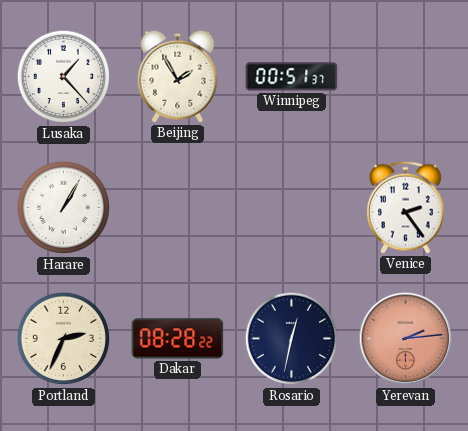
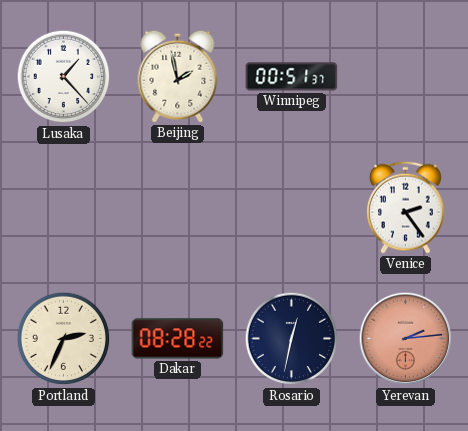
Beijing: 1:55 -> 1:58 (178, 76)
Harare: 1:05 -> none (64, 208)
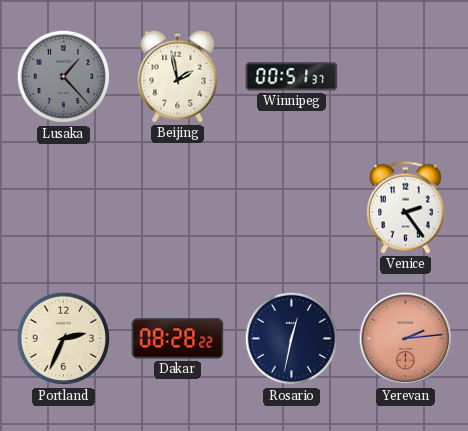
Lusaka dial: white -> grey (64, 77)
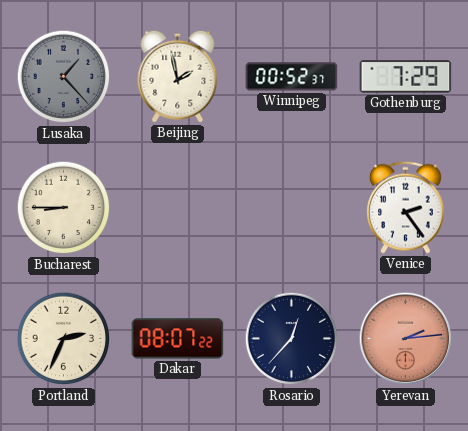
Winnipeg: 00:51 -> 00:52 (292, 77)
Gothenburg: none -> 7:29 (406, 77)
Bucharest: none -> 8:45 (64, 208)
Dakar: 08:28 -> 08:07 (178, 339)
Rosario: 12:32 -> 12:37 (292, 339)
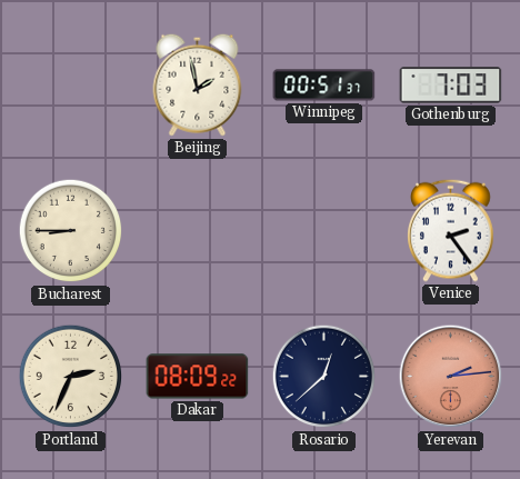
Lusaka: 1:23 -> none (64, 77)
Winnipeg: 00:52 -> 00:51 (324, 86)
Gothenburg: 7:29 -> 7:03 (451, 86)
Dakar: 08:07 -> 08:09 (198, 377)
Rosario: 12:37 -> 12:38 (324, 377)
